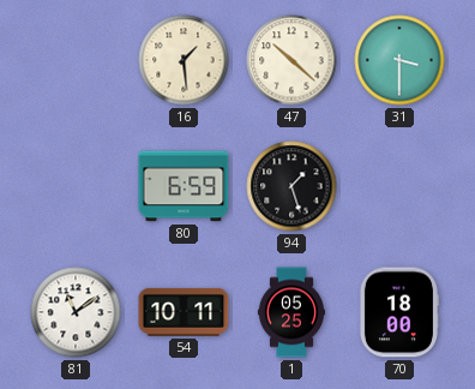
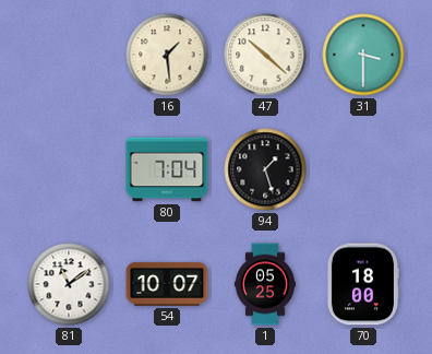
80: 6:59 -> 7:04 (167, 169)
54: 10:11 -> 10:07 (167, 284)
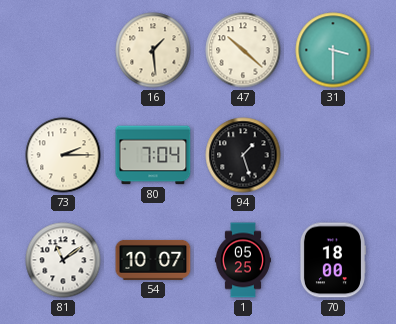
73: none -> 2:15 (63, 155)
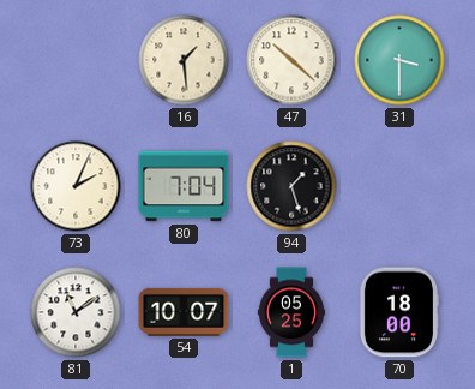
73: 2:15 -> 2:04 (76, 186)
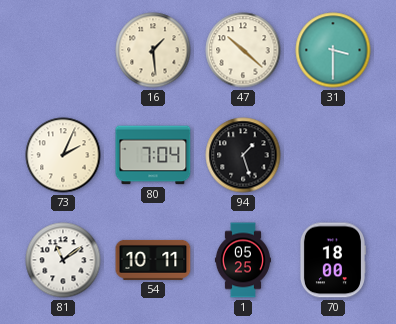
54: 10:07 -> 10:11 (153, 260)
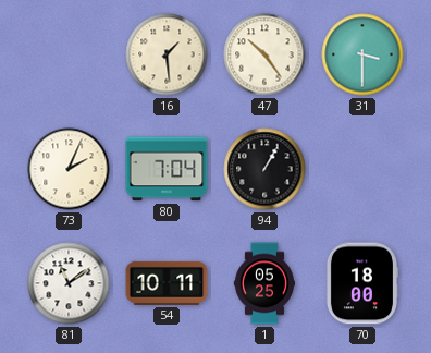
47: 10:22 -> 10:24 (264, 54)
94: 1:27 -> 1:05 (264, 169)
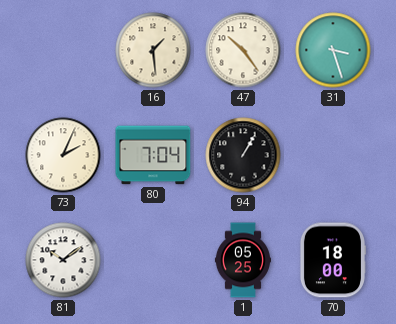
31: 3:30 -> 3:27 (333, 50)
81: 11:09 -> 10:09 (63, 260)
54: 10:11 -> none (167, 283)
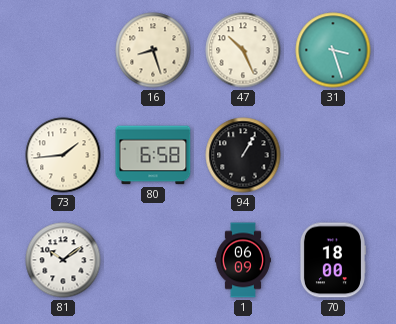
16: 1:29 -> 8:27 (153, 50)
47: 10:24 -> 10:26 (243, 50)
73: 2:04 -> 1:44 (63, 155)
80: 7:04 -> 6:58 (153, 155)
1: 05:25 -> 06:09 (243, 260)
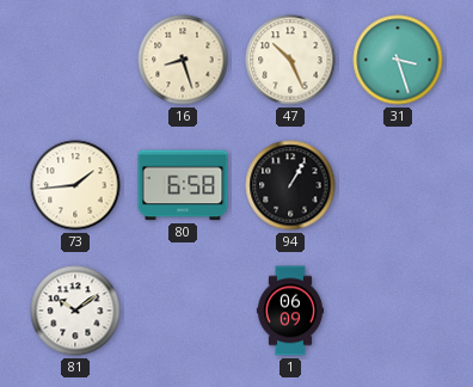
70: 18:00 -> none (332, 260)
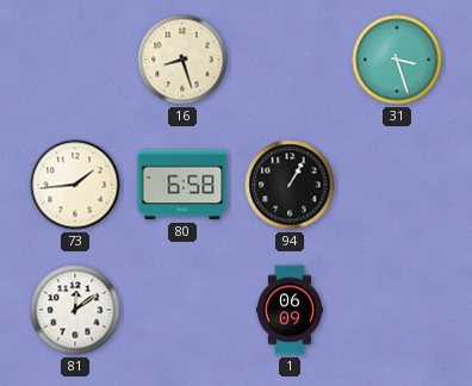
47: 10:26 -> none (290, 60)
81: 10:09 -> 12:09 (75, 310)
